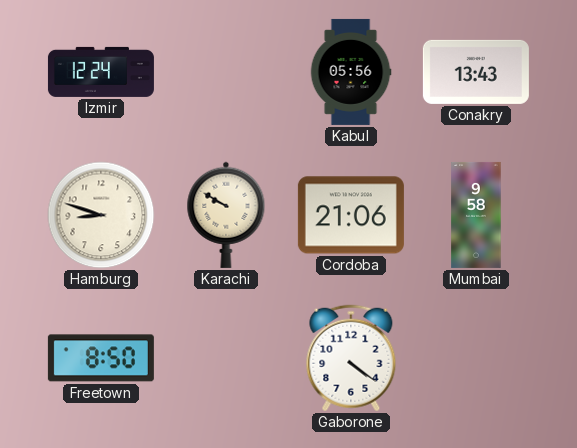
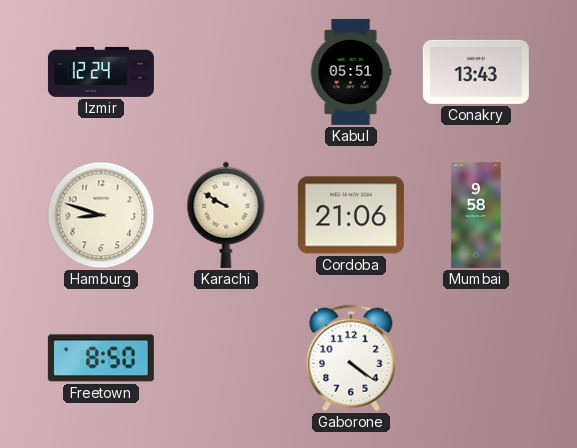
Kabul: 05:56 -> 05:51 (351, 72)
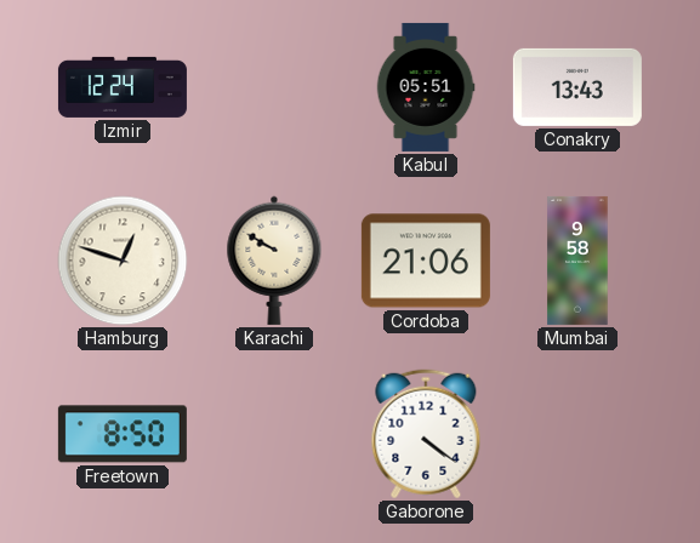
Hamburg: 8:48 -> 12:48 (123, 261)
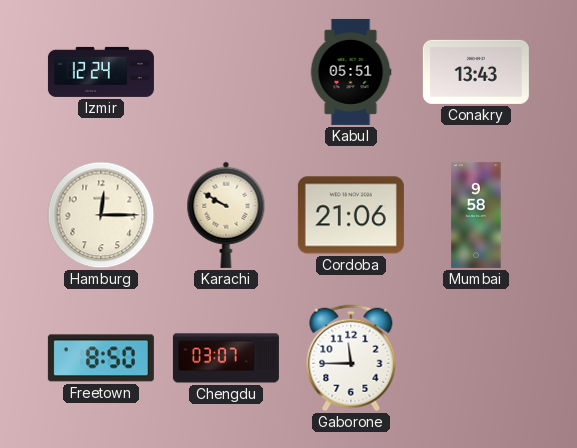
Hamburg: 12:48 -> 12:15 (101, 215)
Chengdu: none -> 03:07 (226, 358)
Gaborone: 4:21 -> 11:45 (351, 358)
